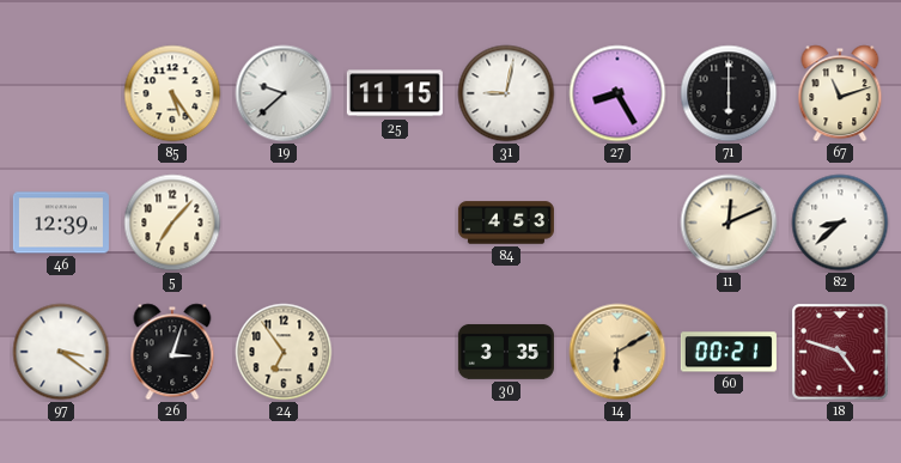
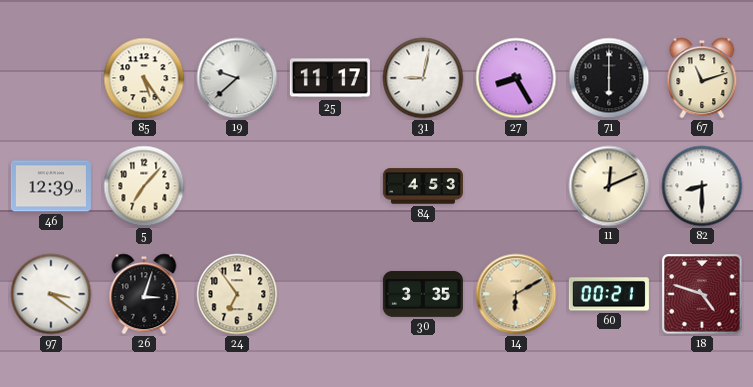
25: 11:15 -> 11:17 (330, 78)
82: 8:38 -> 8:30 (702, 186)
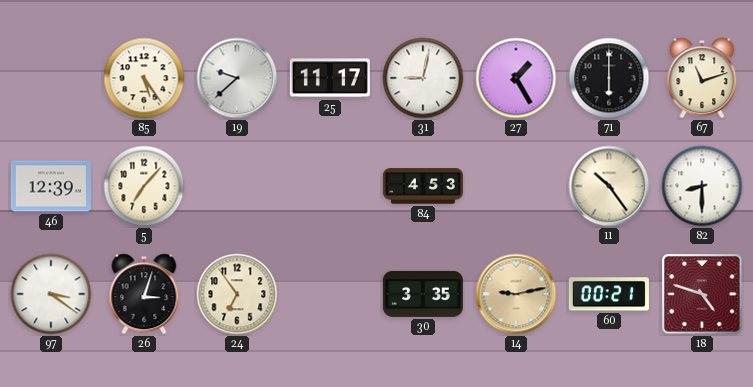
27: 8:25 -> 1:25 (516, 78)
11: 12:11 -> 10:24 (609, 186)
14: 6:10 -> 9:13 (516, 294)
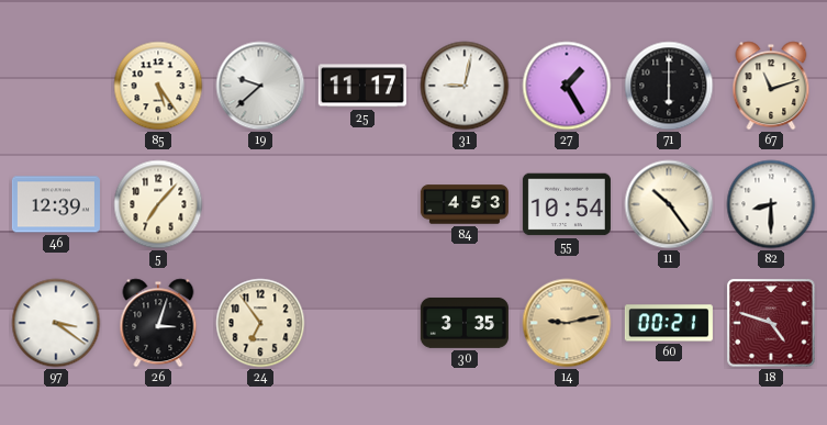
55: none -> 10:54 (567, 204)
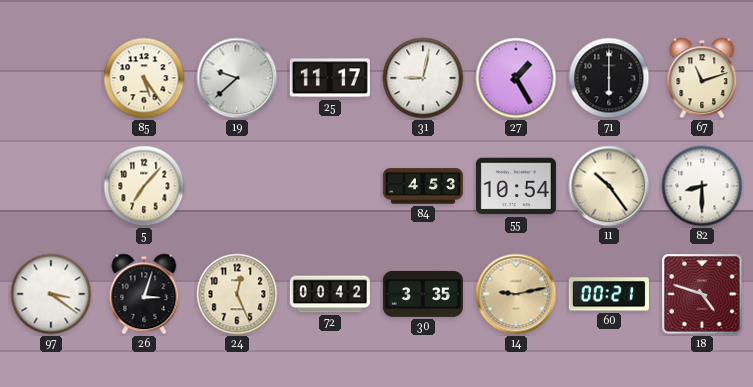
46: 12:39 -> none (56, 204)
24: 6:54 -> 12:26 (237, 294)
72: none -> 00:42 (330, 294)
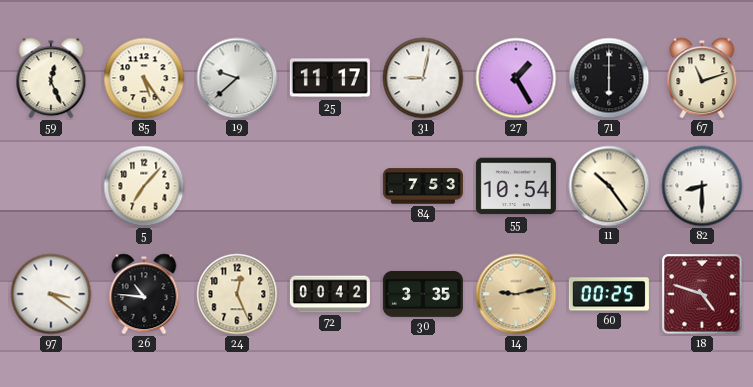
59: none -> 12:26 (51, 78)
84: 4:53 -> 7:53 (423, 186)
26: 3:03 -> 10:46 (144, 294)
60: 00:21 -> 00:25 (609, 294)
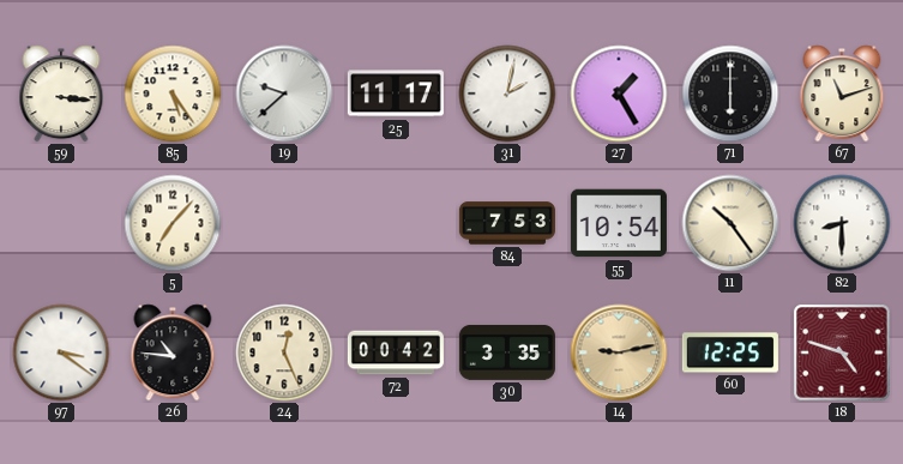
59: 12:26 -> 3:16 (61, 94)
31: 9:02 -> 2:02 (507, 94)
60: 00:25 -> 12:25 (730, 352)
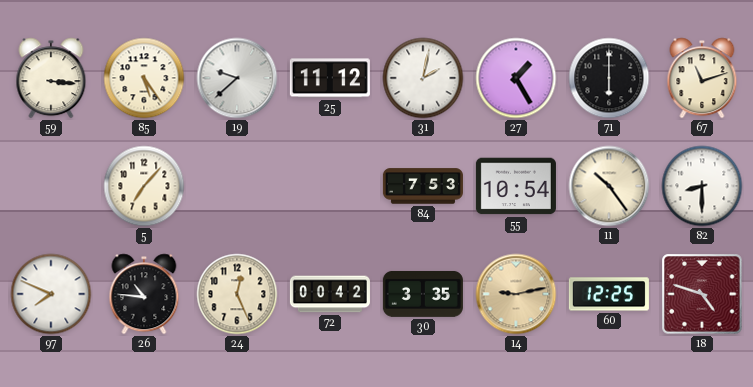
25: 11:17 -> 11:12 (330, 78)
97: 3:21 -> 7:49 (51, 294)
